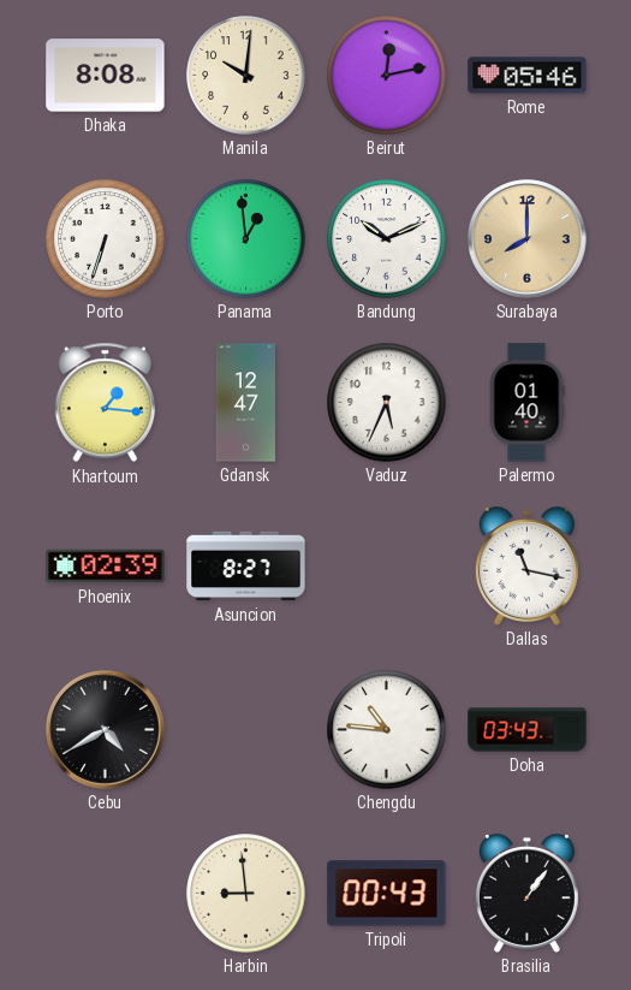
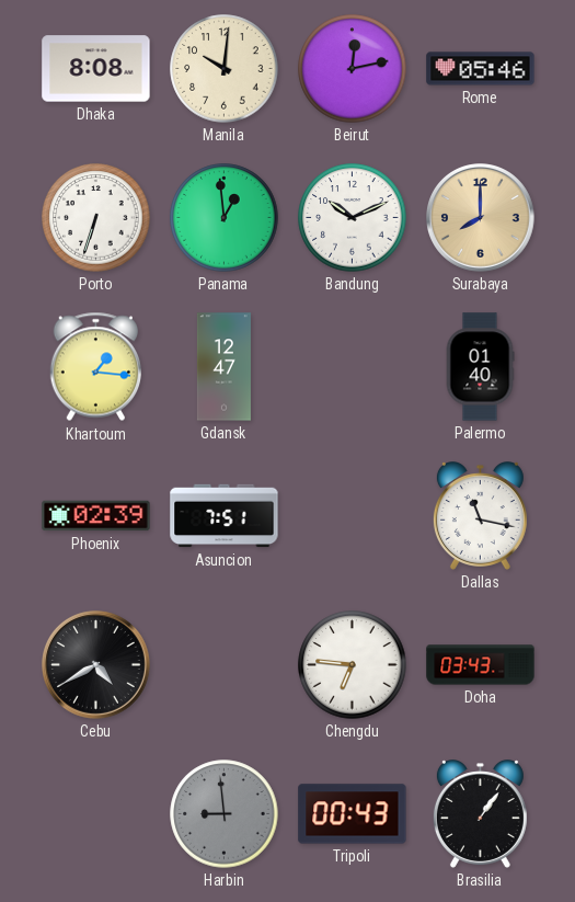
Vaduz: 5:34 -> none (387, 403)
Asuncion: 8:27 -> 7:51 (225, 516)
Chengdu: 10:46 -> 6:46 (353, 665)
Harbin dial: cream -> grey (225, 814)
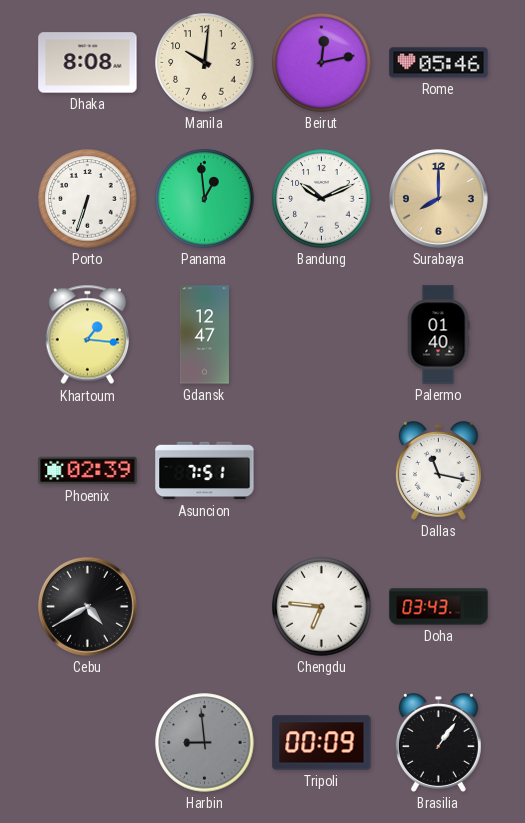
Tripoli: 00:43 -> 00:09 (322, 743)
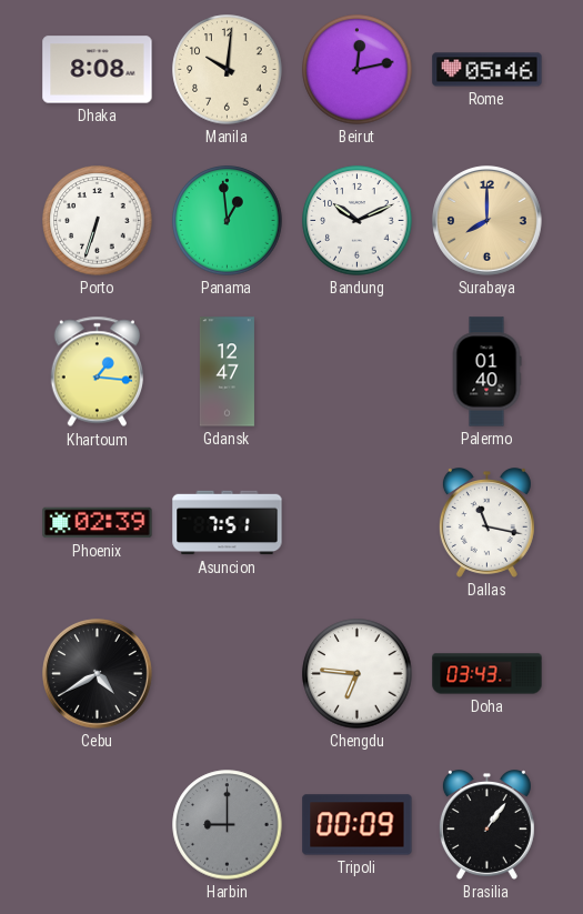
Harbin: 8:59 -> 9:00 (228, 825)
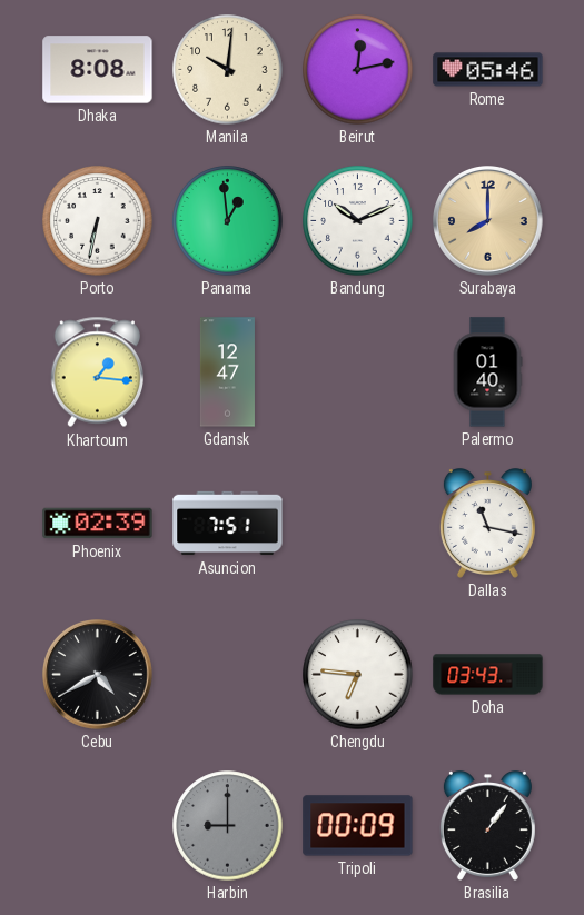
Porto: 6:33 -> 6:32 (98, 221)
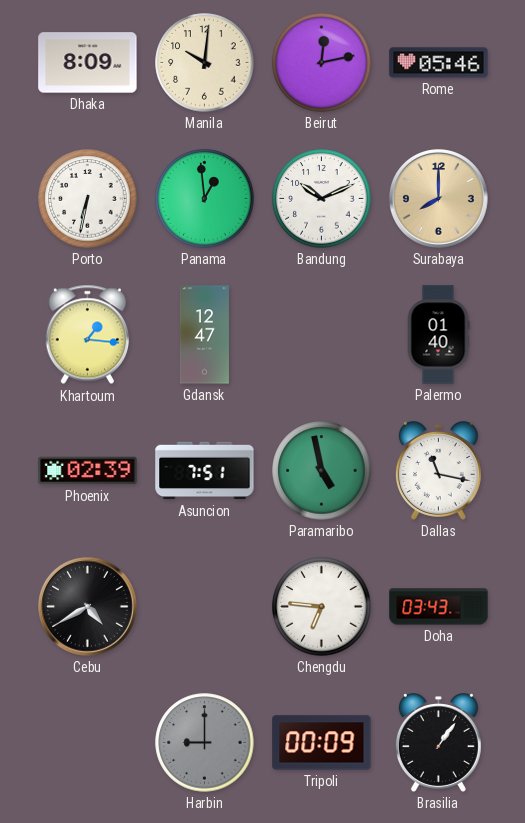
Dhaka: 8:08 -> 8:09 (88, 63)
Paramaribo: none -> 4:58 (322, 471)
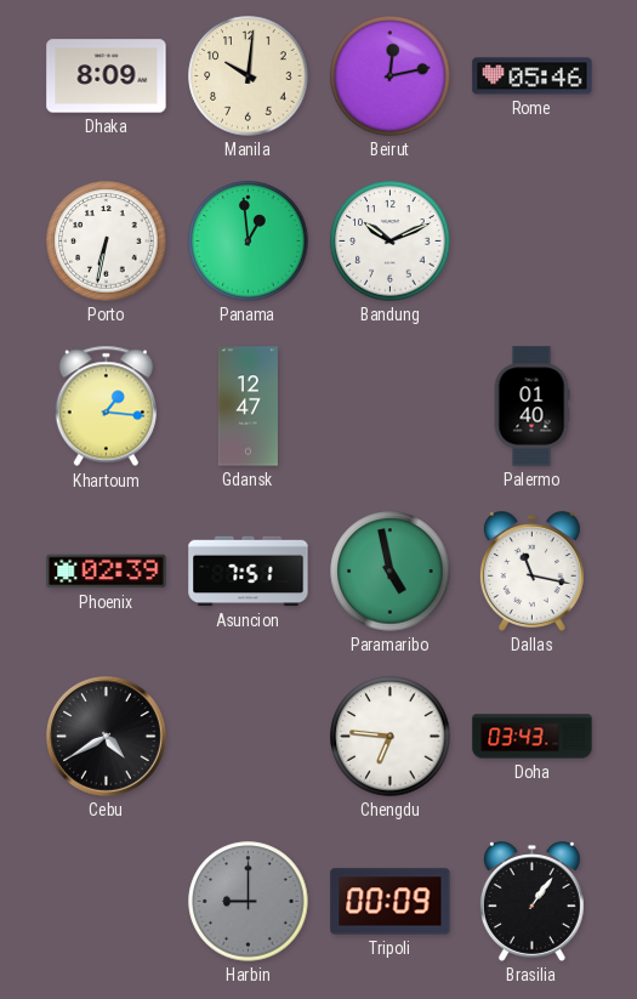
Surabaya: 8:00 -> none (439, 199)
